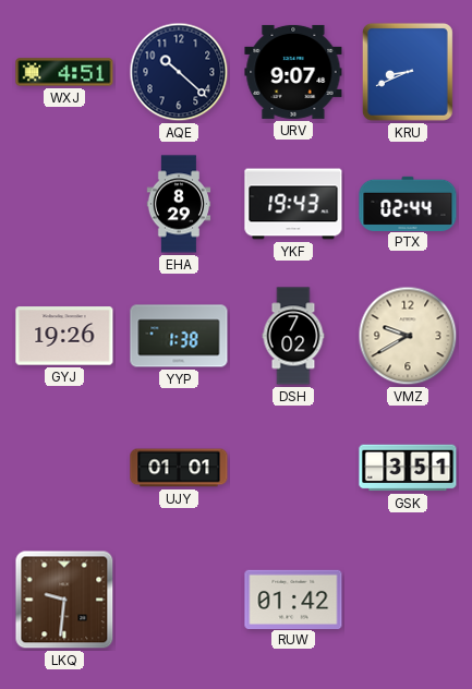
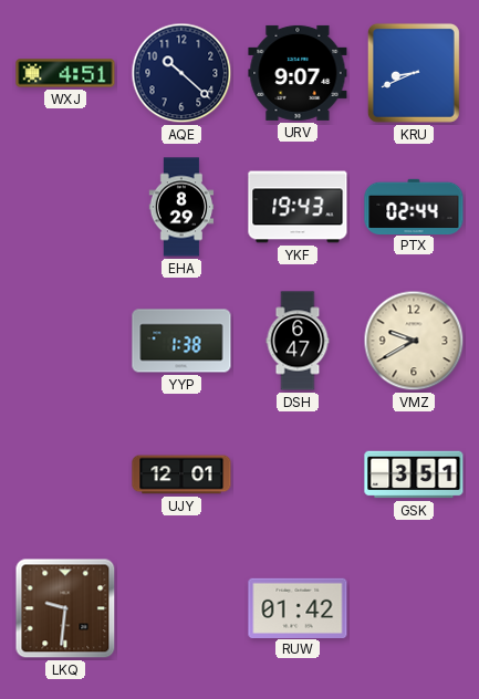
GYJ: 19:26 -> none (64, 336)
DSH: 7:02 -> 6:47 (298, 341)
UJY: 01:01 -> 12:01 (181, 474)
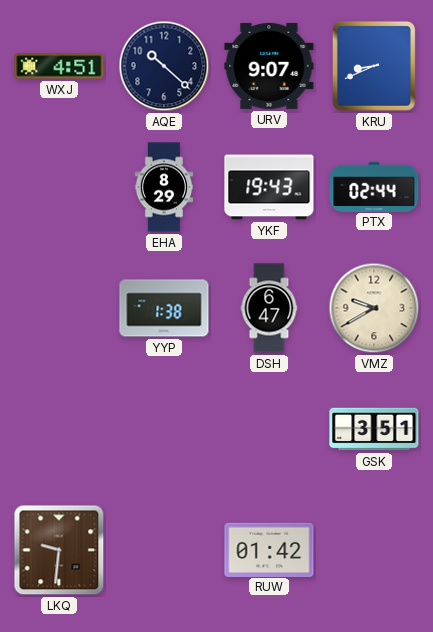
UJY: 12:01 -> none (181, 474)
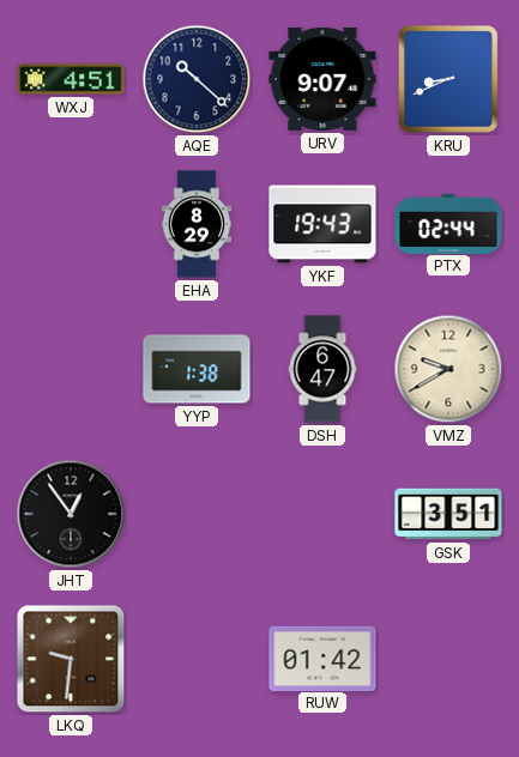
JHT: none -> 12:54 (71, 514)
